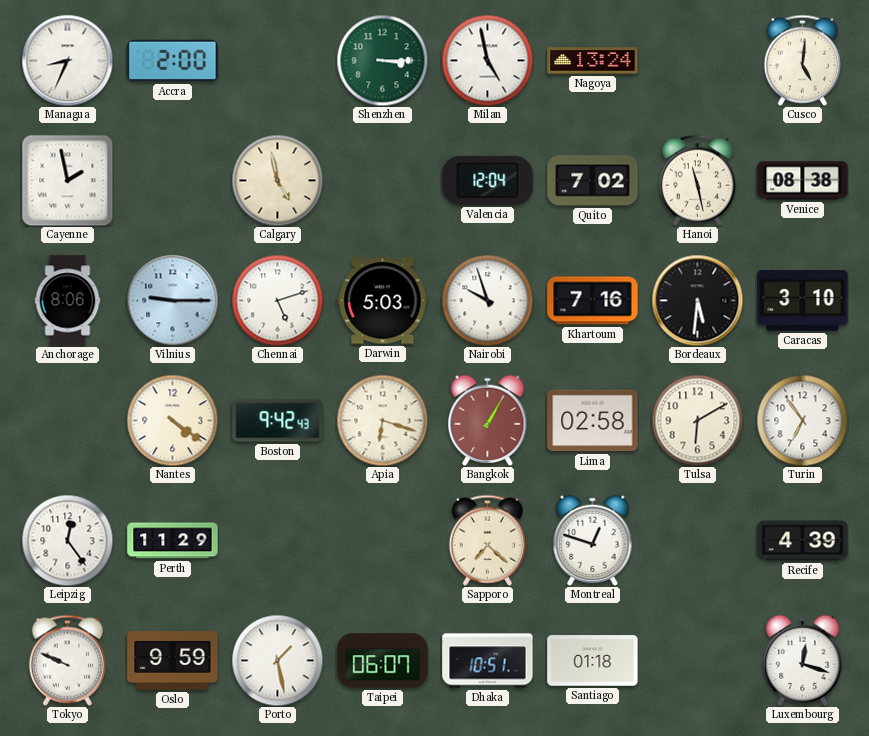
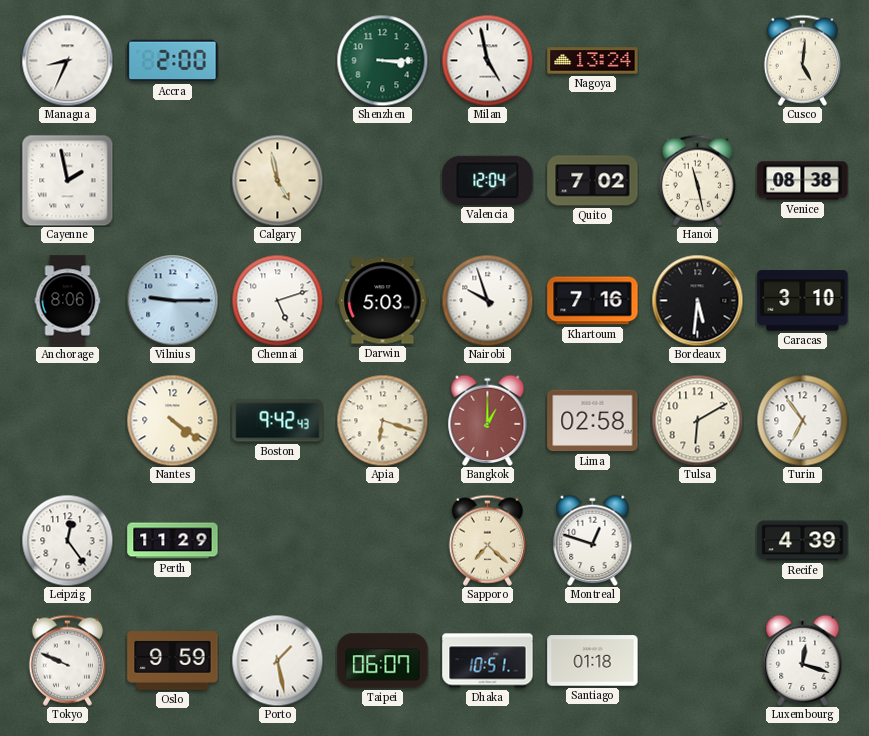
Bangkok: 1:05 -> 1:00 (488, 420)
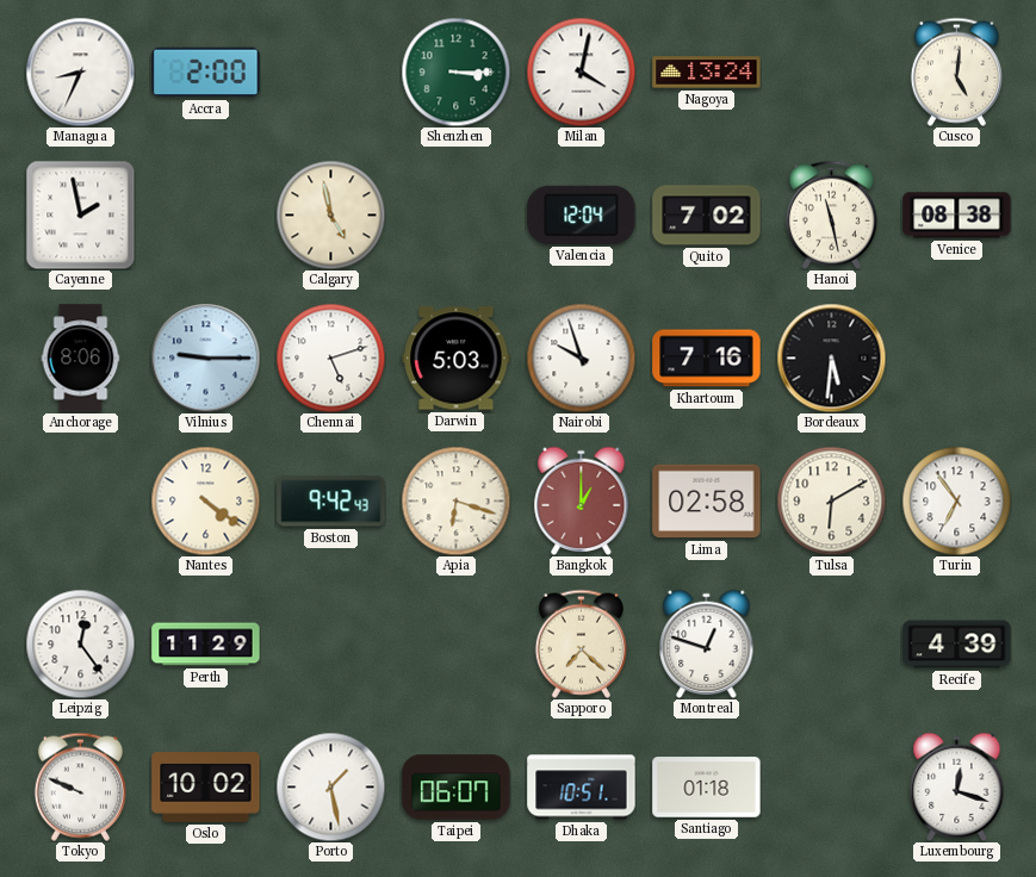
Milan: 4:58 -> 4:02 (581, 71)
Caracas: 3:10 -> none (803, 301)
Oslo: 9:59 -> 10:02 (206, 788)
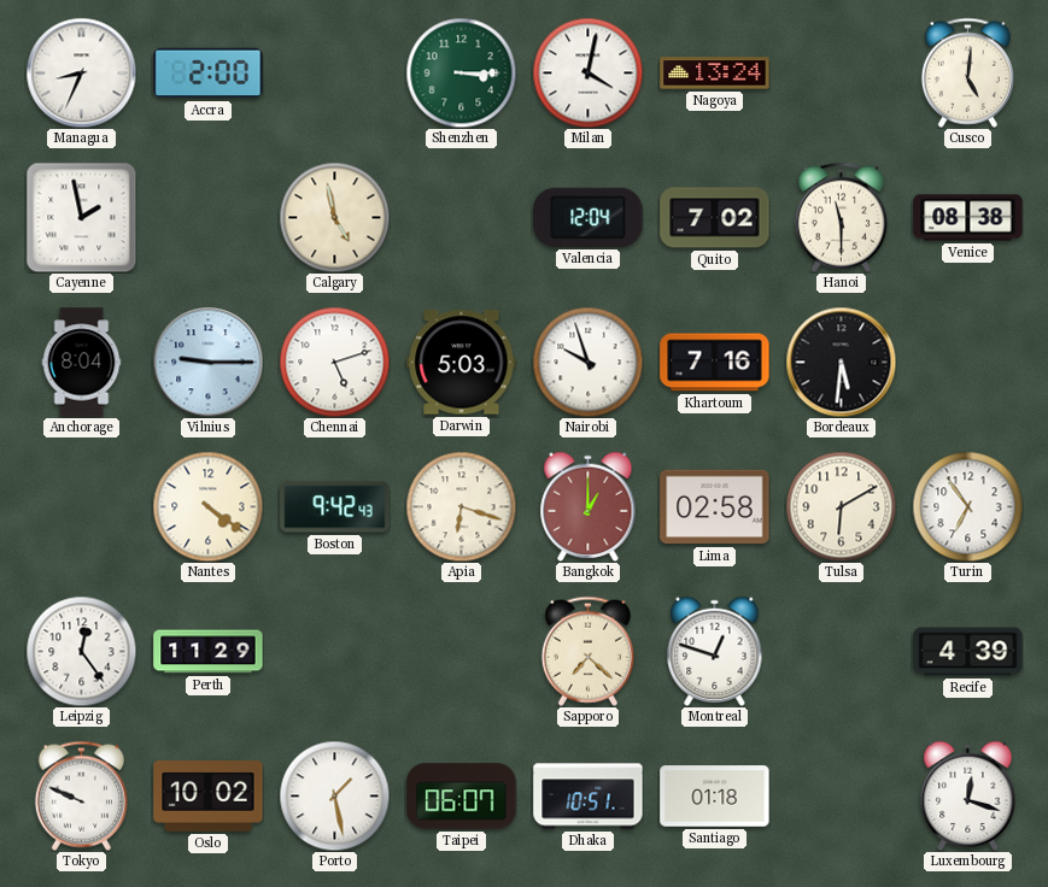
Hanoi: 11:28 -> 11:30 (841, 217)
Anchorage: 8:06 -> 8:04 (82, 363)
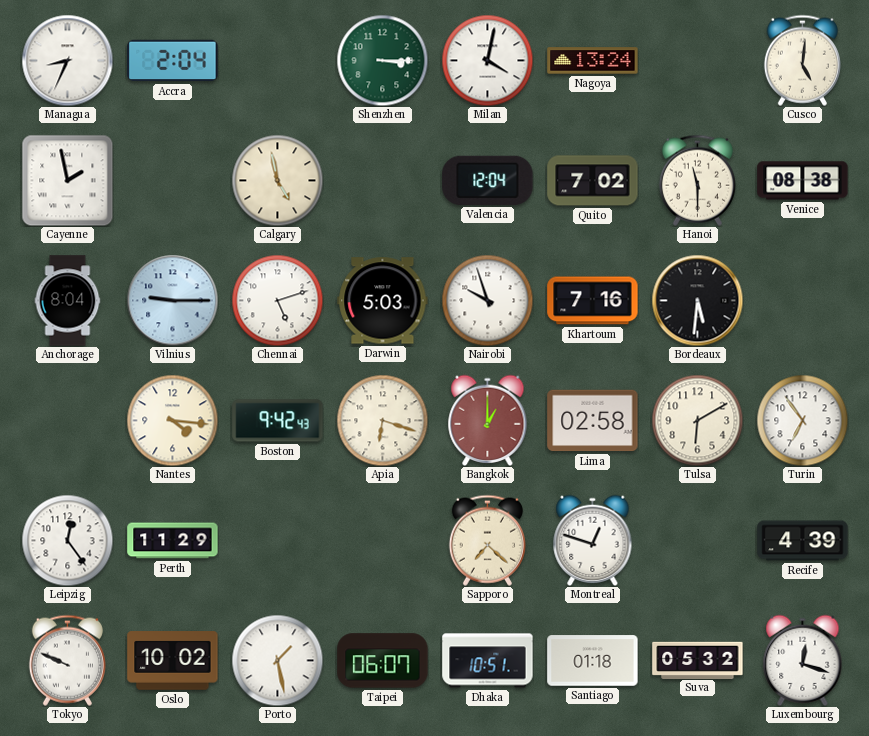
Accra: 2:00 -> 2:04 (173, 61)
Nantes: 4:21 -> 4:16 (172, 420)
Suva: none -> 05:32 (698, 660)
